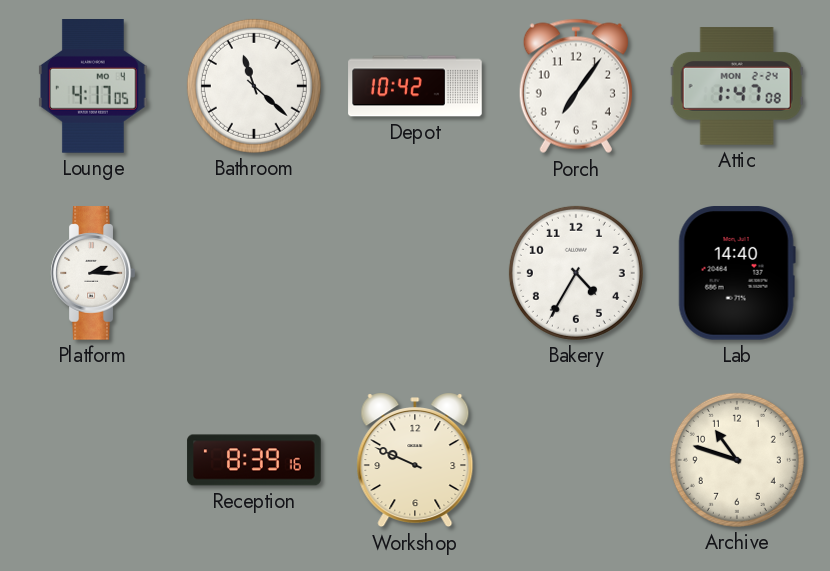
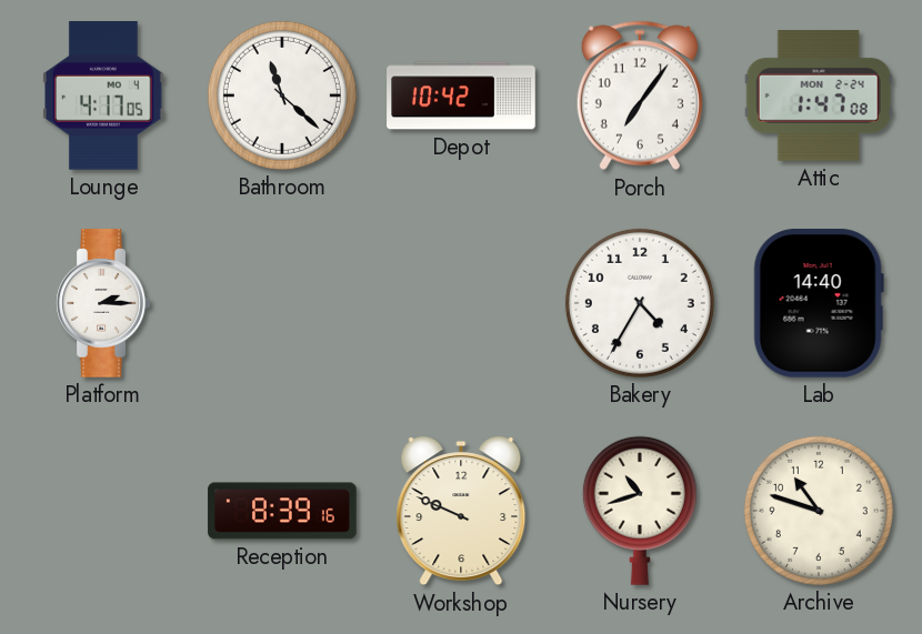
Nursery: none -> 10:42 (640, 511)
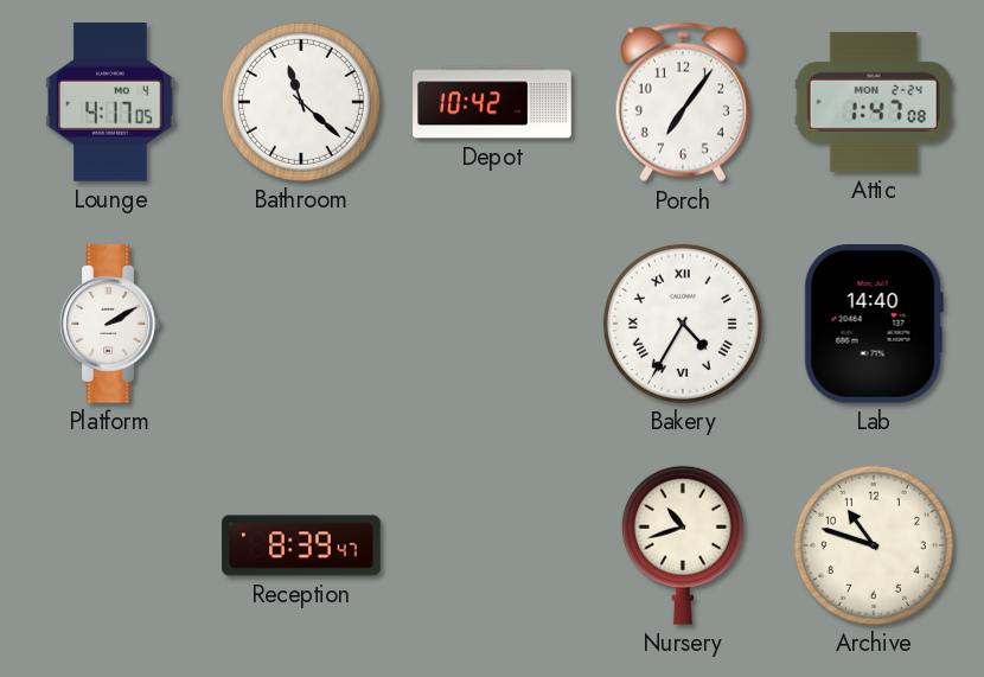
Platform: 2:15 -> 2:10 (110, 324)
Bakery numerals: Arabic -> Roman (683, 324)
Reception: 8:39:16 -> 8:39:47 (301, 545)
Workshop: 9:49 -> none (461, 511)
